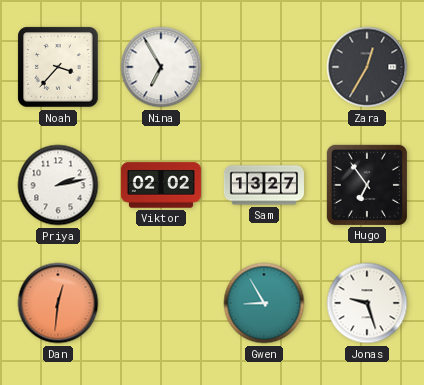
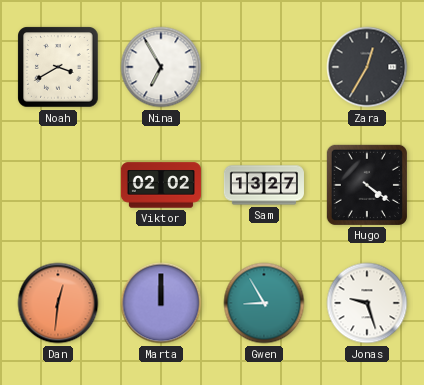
Noah: 3:37 -> 3:40 (58, 67)
Priya: 2:13 -> none (58, 185)
Hugo: 6:54 -> 4:21 (367, 185)
Marta: none -> 12:00 (161, 303)
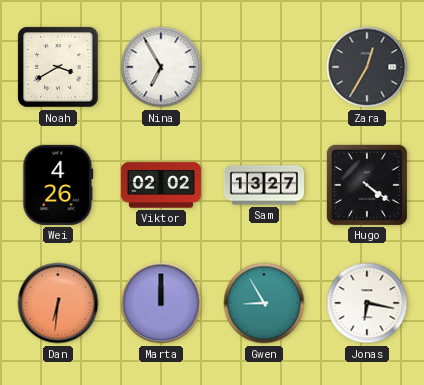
Wei: none -> 4:26 (58, 185)
Dan: 12:31 -> 6:31 (58, 303)
Jonas: 9:27 -> 6:17 (367, 303)
